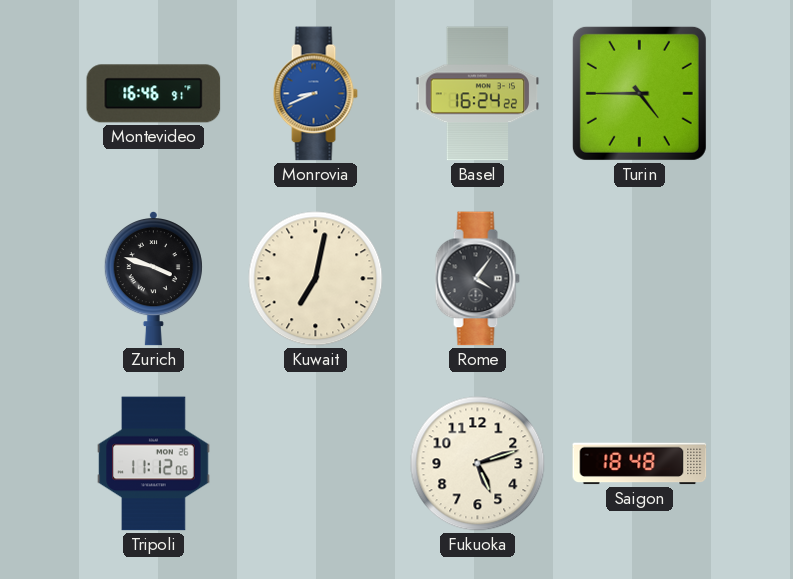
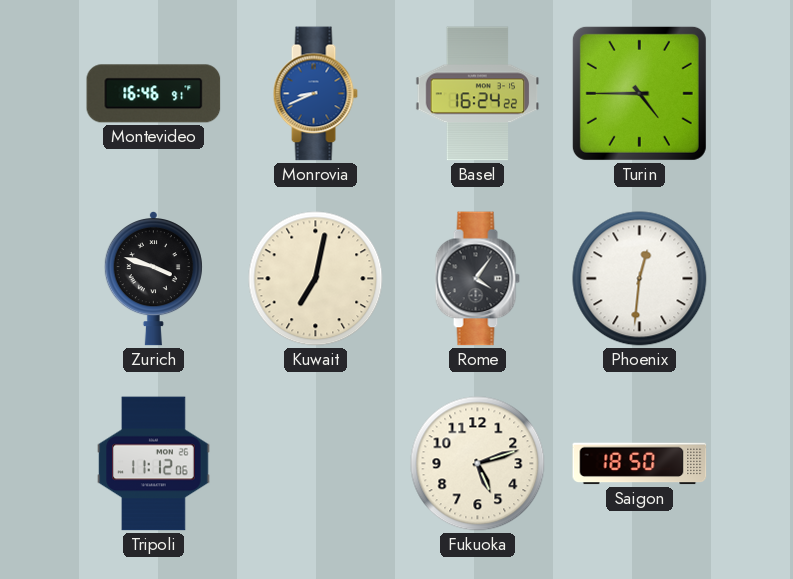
Phoenix: none -> 12:31 (640, 279)
Saigon: 18:48 -> 18:50 (640, 464)
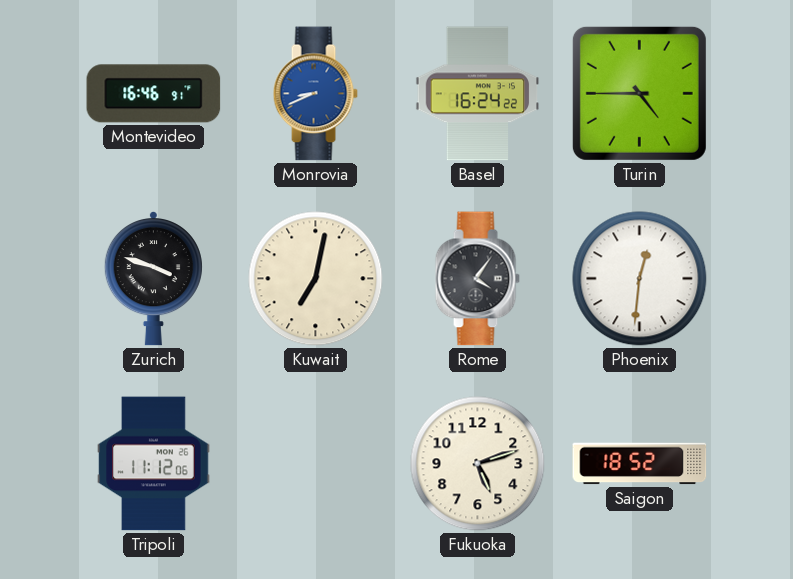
Saigon: 18:50 -> 18:52 (640, 464)
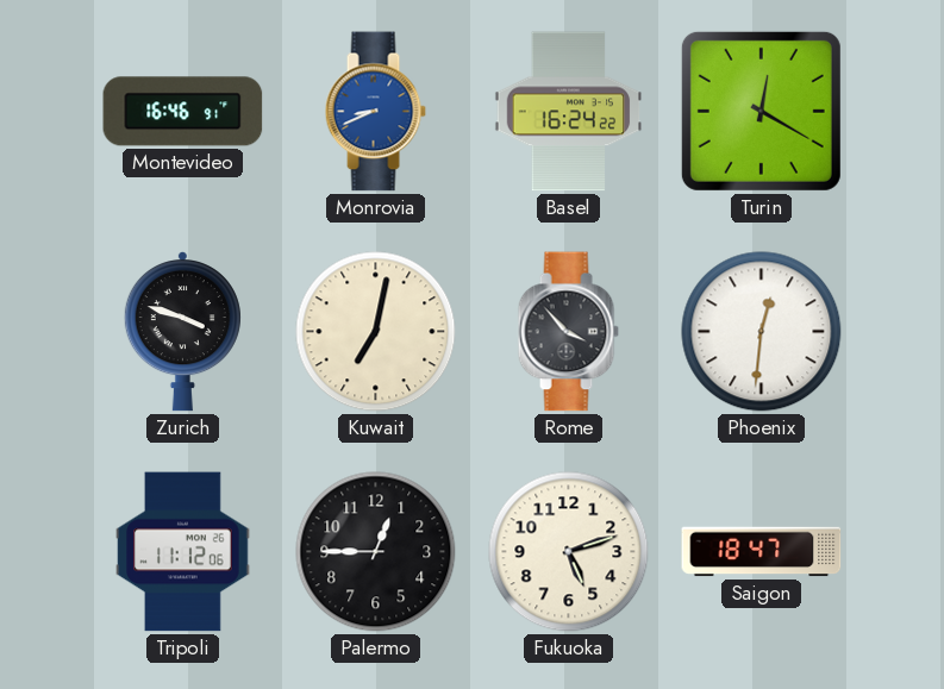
Turin: 4:45 -> 12:20 (761, 111)
Rome: 4:06 -> 3:53 (568, 332)
Palermo: none -> 12:45 (376, 552)
Saigon: 18:52 -> 18:47 (762, 552)
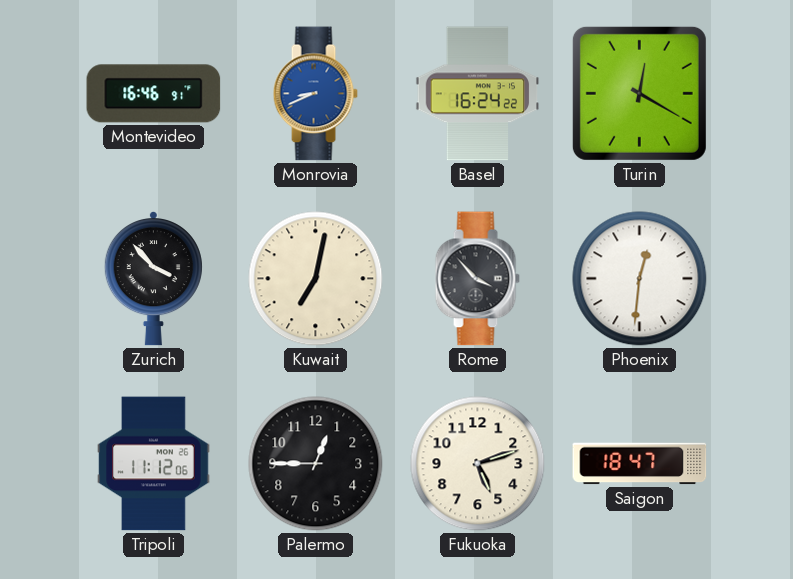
Zurich: 3:48 -> 3:53 (153, 279)
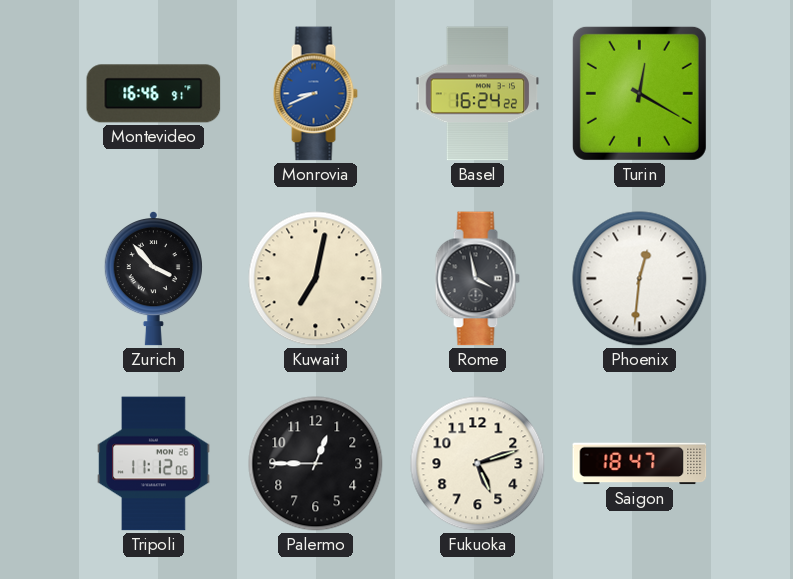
Rome: 3:53 -> 3:58 (477, 279)
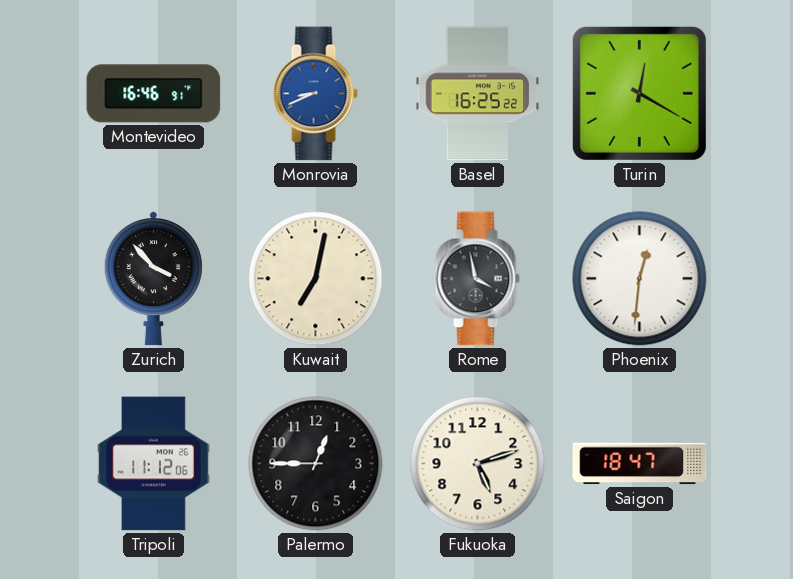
Basel: 16:24 -> 16:25 (478, 94)
